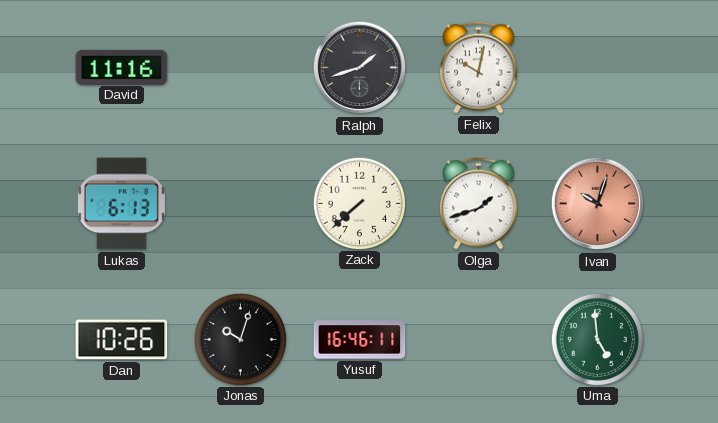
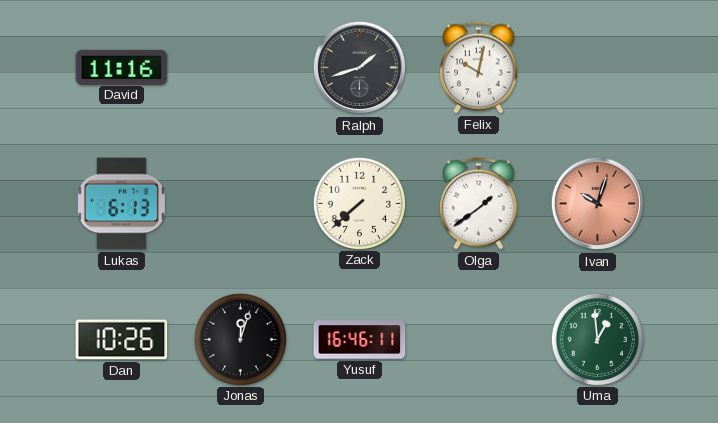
Olga: 1:42 -> 1:39 (479, 203)
Jonas: 10:03 -> 12:03 (240, 339)
Uma: 4:59 -> 12:59 (597, 339)
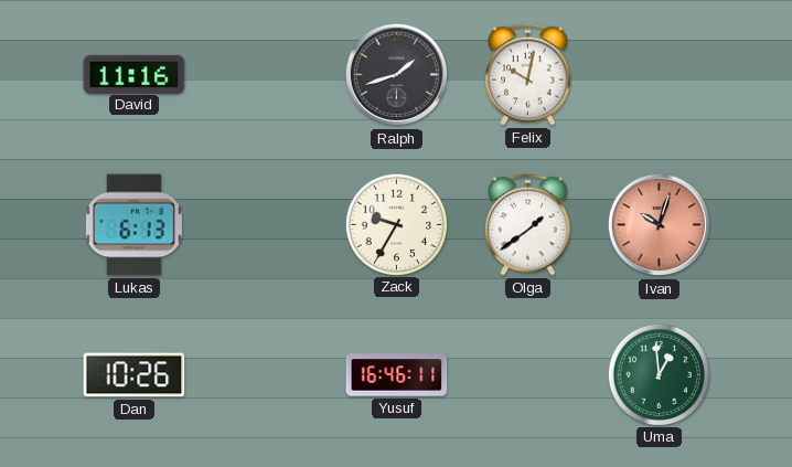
Zack: 7:38 -> 9:35 (396, 224)
Jonas: 12:03 -> none (240, 339)
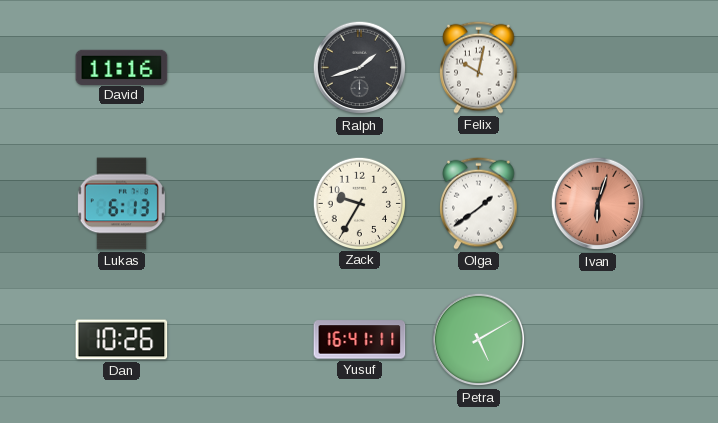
Ivan: 10:03 -> 6:03 (598, 204)
Yusuf: 16:46 -> 16:41 (360, 340)
Petra: none -> 5:10 (479, 340)
Uma: 12:59 -> none (659, 374)
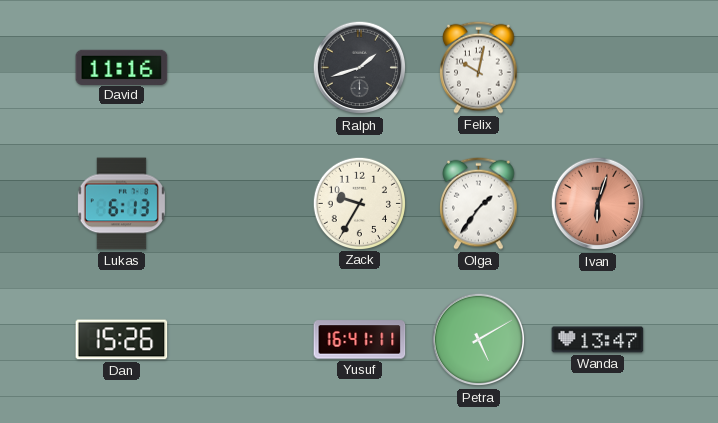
Olga: 1:39 -> 1:36 (479, 203)
Dan: 10:26 -> 15:26 (122, 340)
Wanda: none -> 13:47 (598, 340)
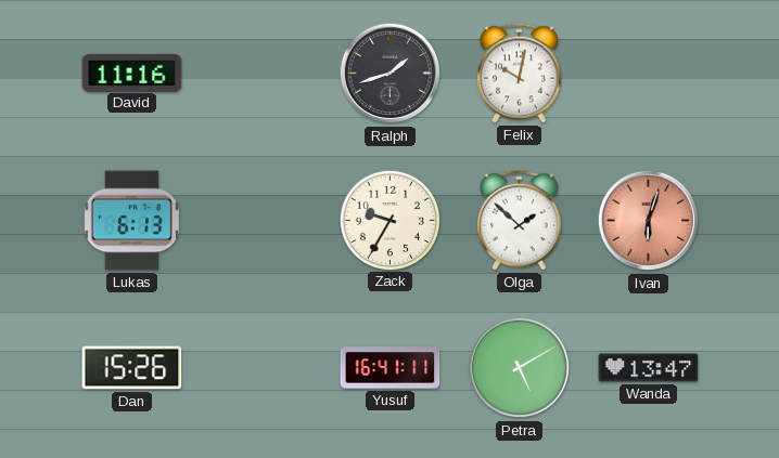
Olga: 1:36 -> 1:52 (520, 220)
